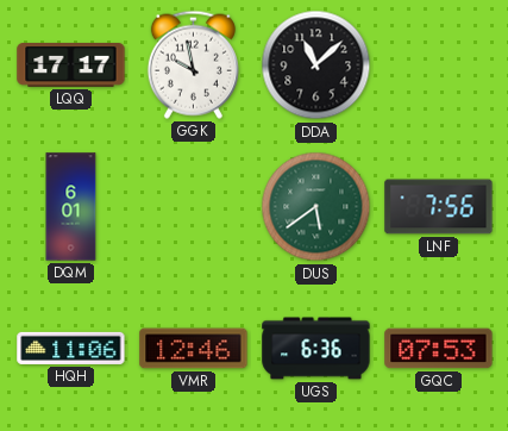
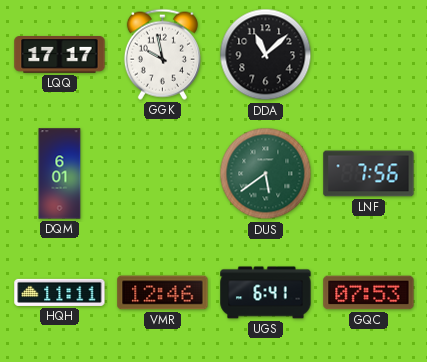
HQH: 11:06 -> 11:11 (60, 292)
UGS: 6:36 -> 6:41 (266, 293)
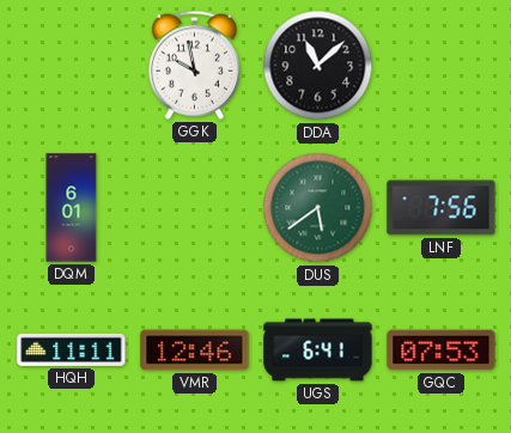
LQQ: 17:17 -> none (60, 55)
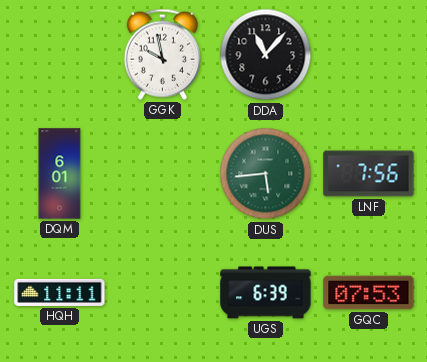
DDA: 11:08 -> 11:07 (266, 55)
DUS: 5:39 -> 5:44 (266, 174)
VMR: 12:46 -> none (195, 350)
UGS: 6:41 -> 6:39 (266, 293)
